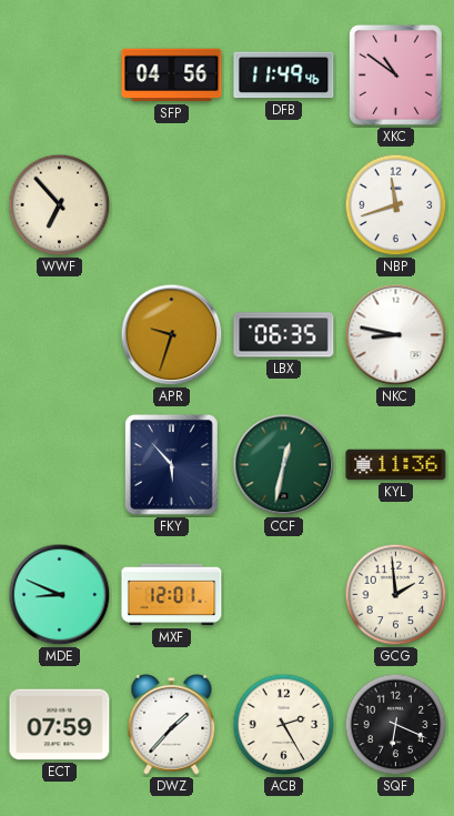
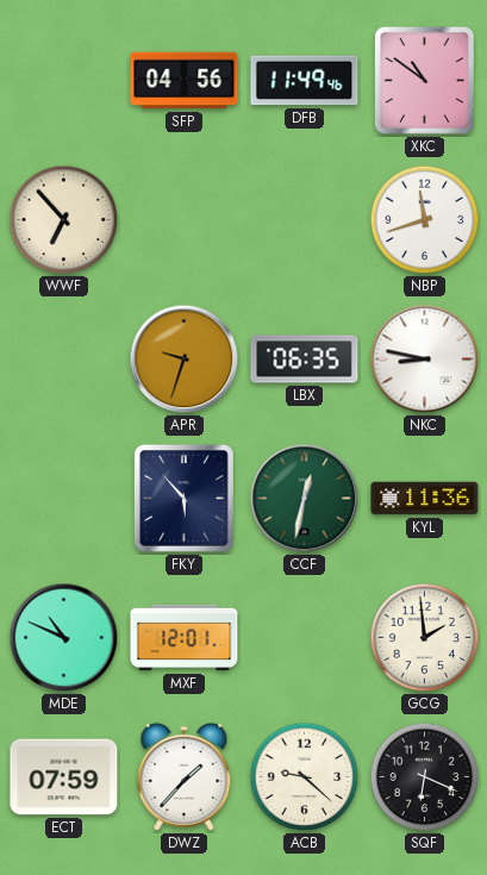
MDE: 8:49 -> 10:49 (64, 638)
ACB: 2:25 -> 9:22 (305, 777)
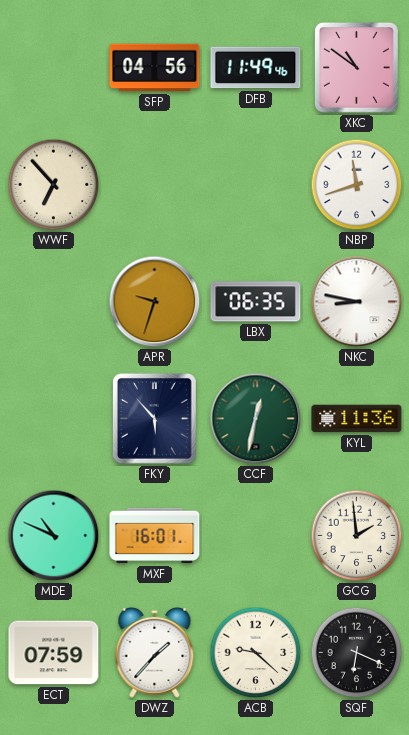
MXF: 12:01 -> 16:01 (155, 536)
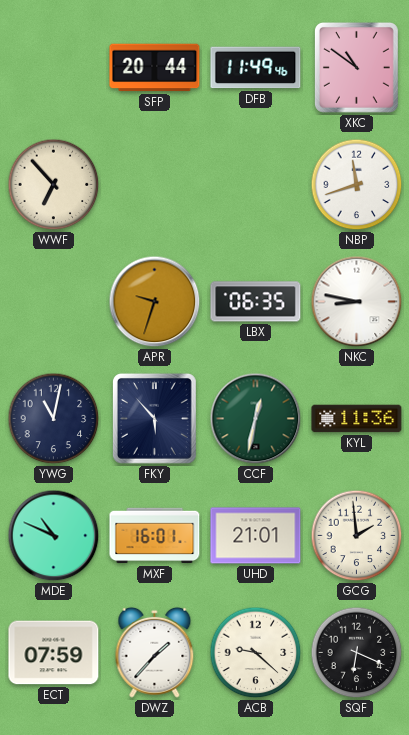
SFP: 04:56 -> 20:44 (155, 68)
YWG: none -> 11:02 (54, 419)
UHD: none -> 21:01 (256, 536)
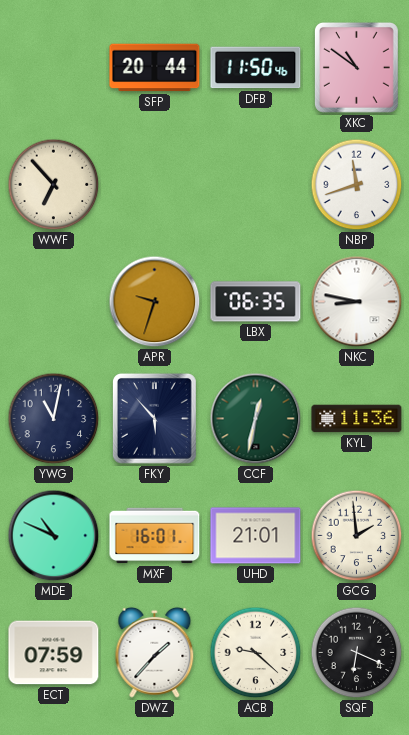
DFB: 11:49 -> 11:50 (256, 68)
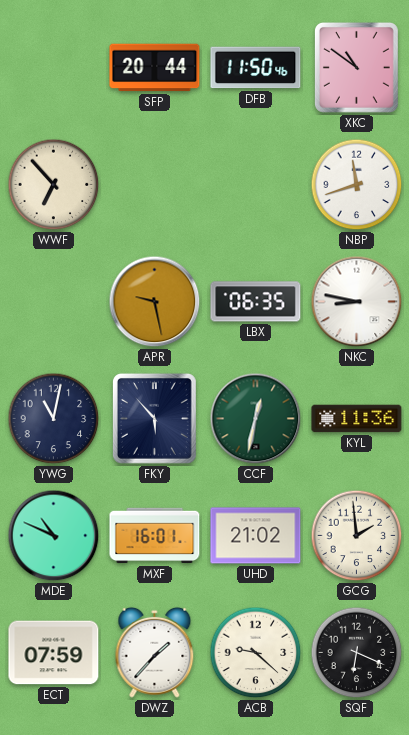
APR: 9:33 -> 9:28 (155, 302)
UHD: 21:01 -> 21:02 (256, 536)
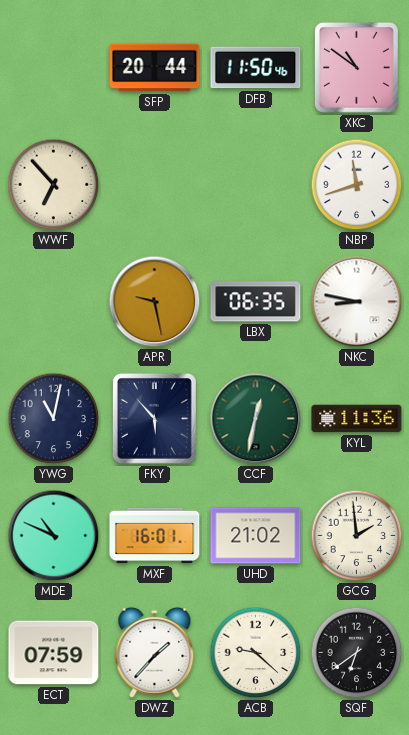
SQF: 6:19 -> 6:39 (357, 653)
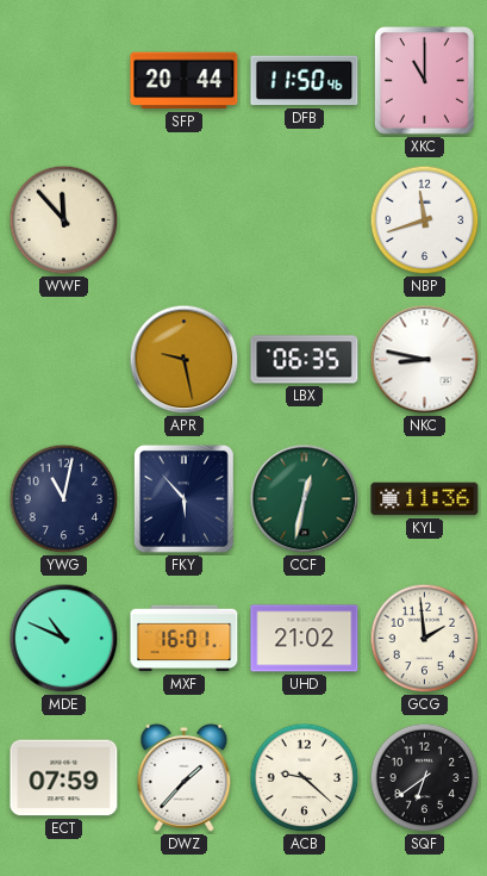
XKC: 10:51 -> 11:00 (424, 80)
WWF: 6:53 -> 11:53 (64, 220)
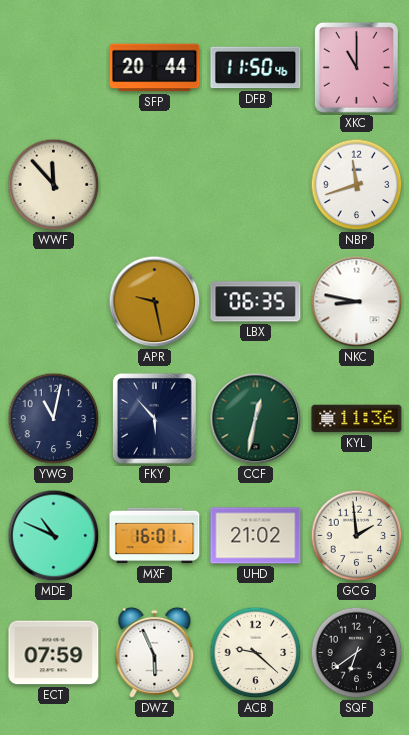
DWZ: 1:37 -> 5:56 (155, 652)
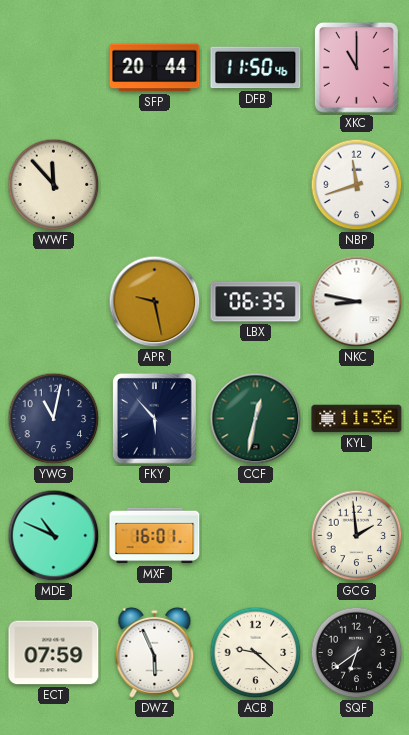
UHD: 21:02 -> none (256, 536)
